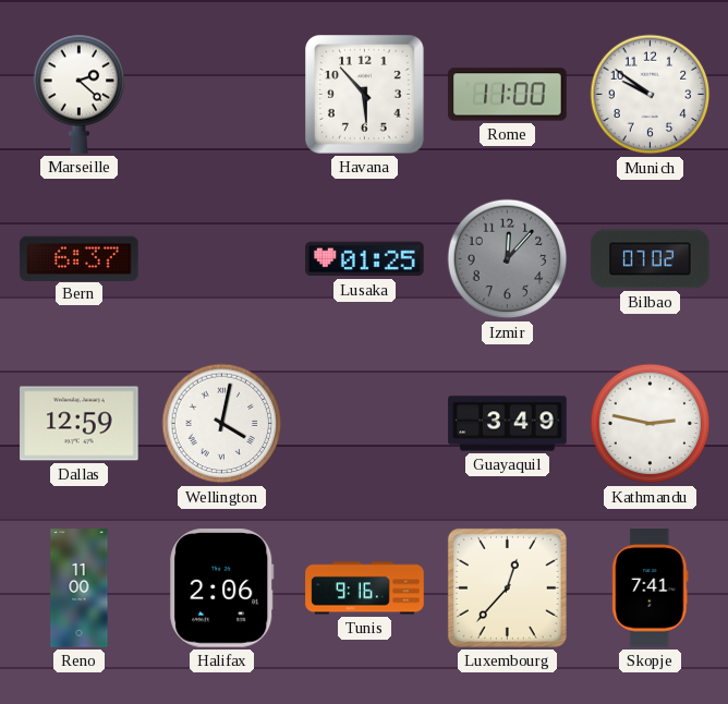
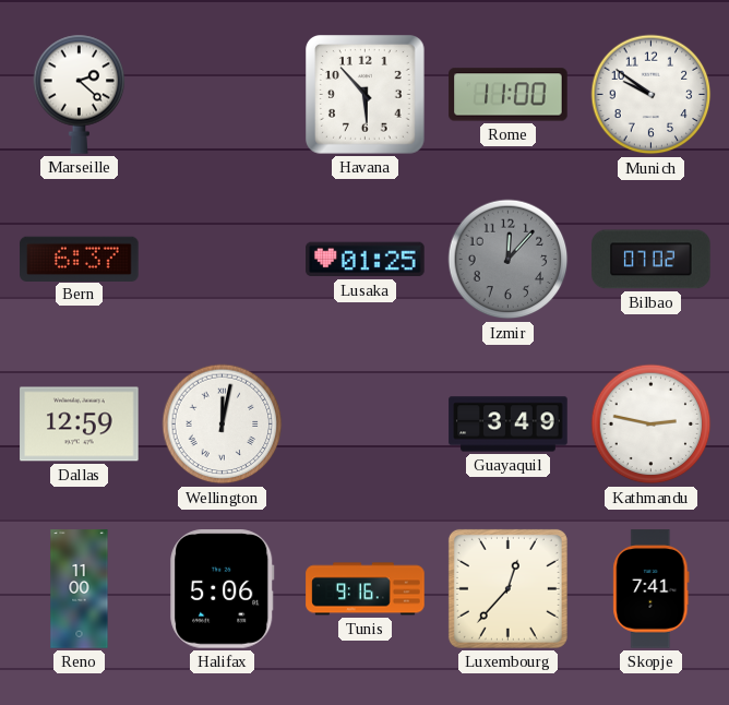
Wellington: 4:02 -> 12:02 (223, 425)
Halifax: 2:06 -> 5:06 (223, 589)
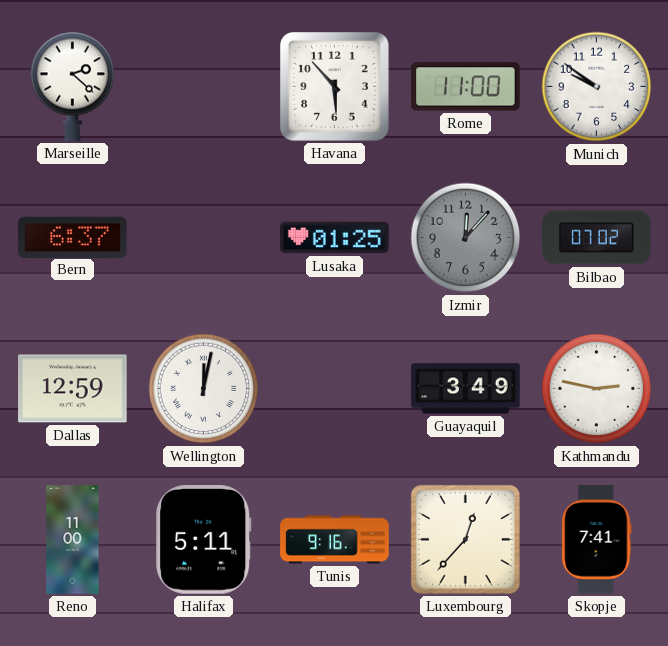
Halifax: 5:06 -> 5:11 (204, 540)
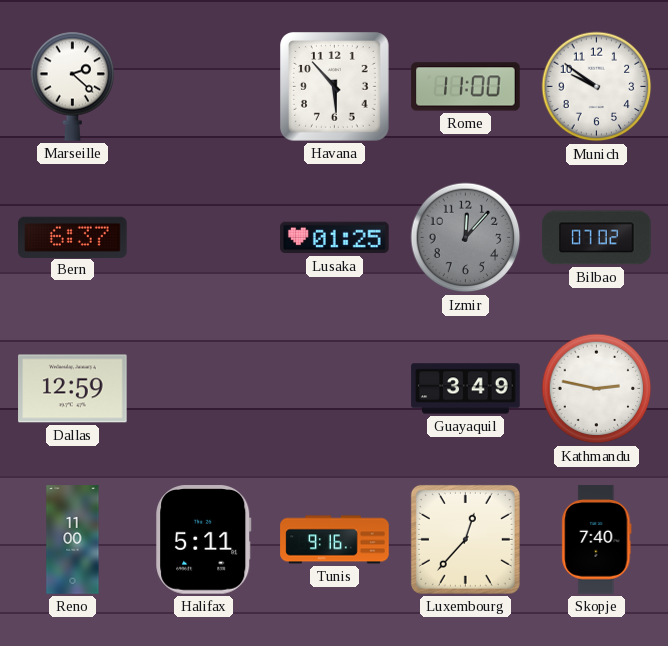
Wellington: 12:02 -> none (204, 389)
Skopje: 7:41 -> 7:40 (597, 540)
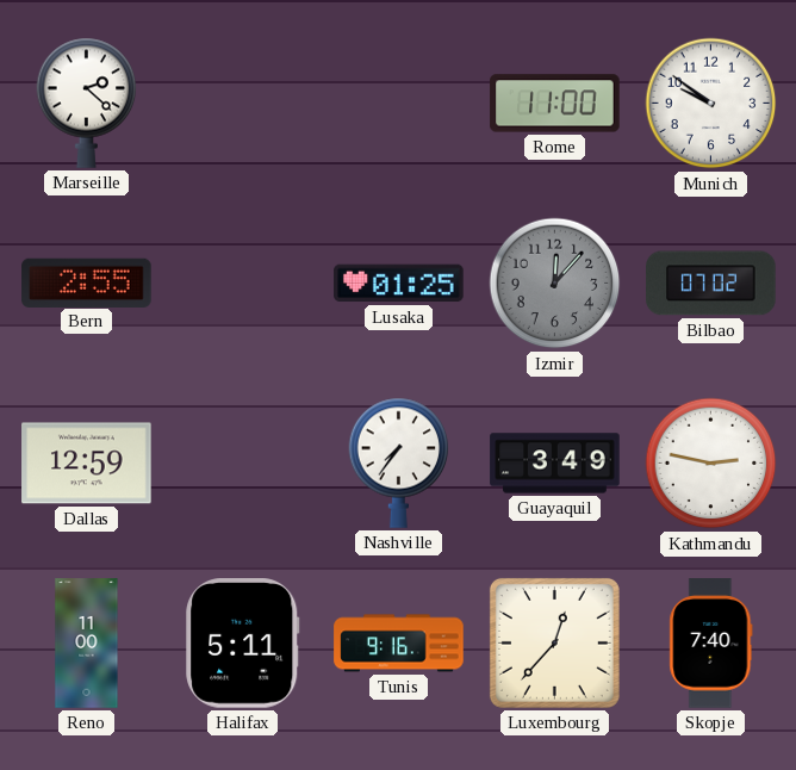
Havana: 5:53 -> none (335, 87)
Bern: 6:37 -> 2:55 (87, 282)
Nashville: none -> 7:36 (399, 462)
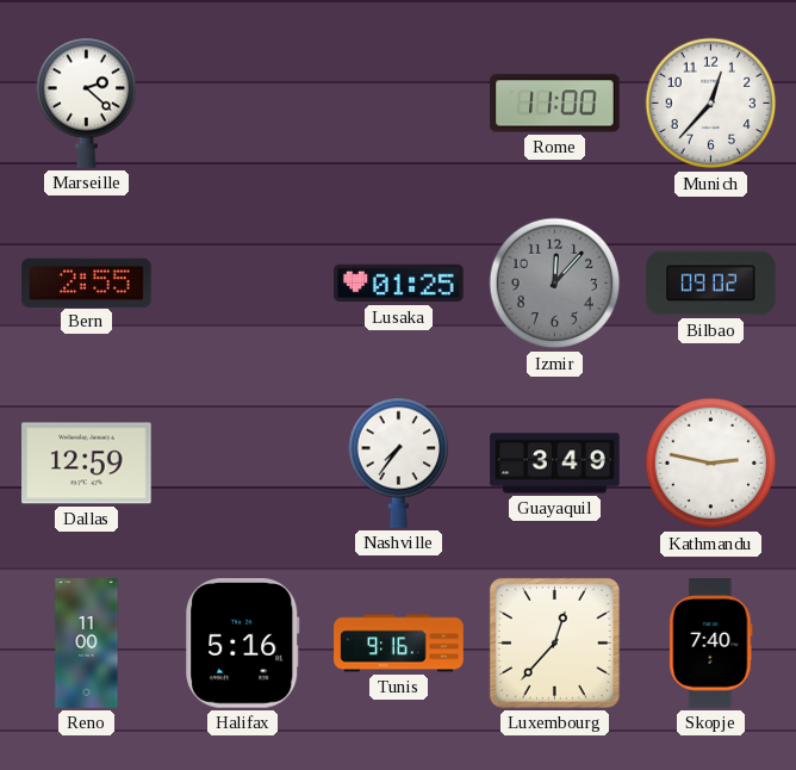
Munich: 9:51 -> 12:37 (711, 104)
Bilbao: 07:02 -> 09:02 (711, 284)
Halifax: 5:11 -> 5:16 (243, 644)
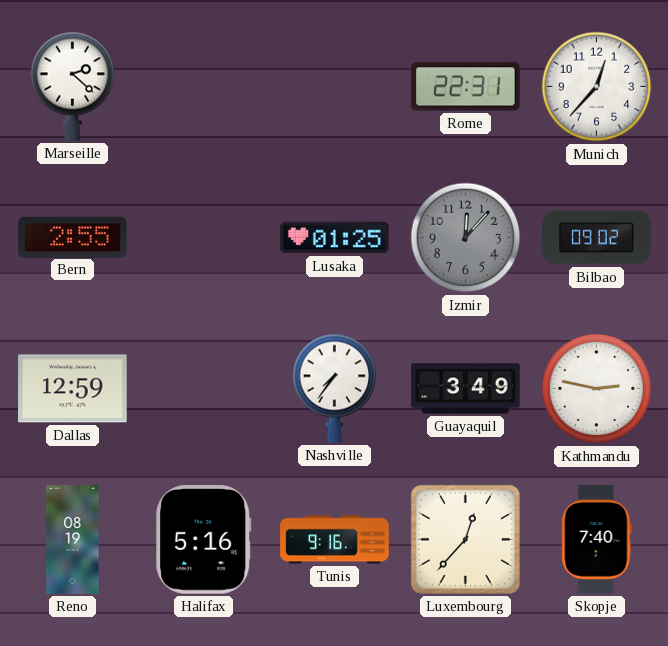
Rome: 11:00 -> 22:31 (466, 87)
Reno: 11:00 -> 08:19 (73, 540)
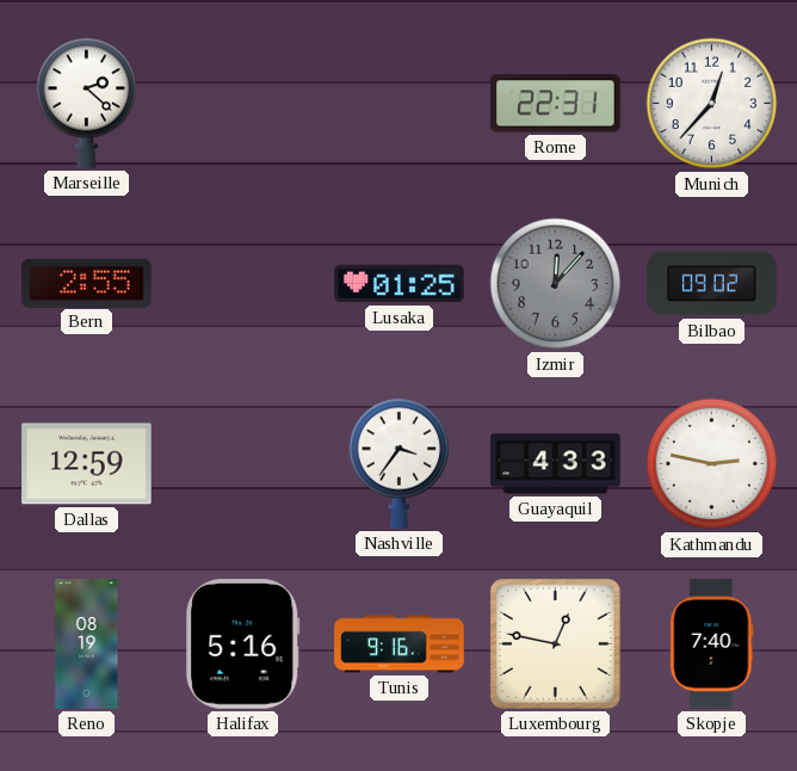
Nashville: 7:36 -> 3:36 (400, 463)
Guayaquil: 3:49 -> 4:33 (556, 464)
Luxembourg: 12:37 -> 12:47 (555, 643)
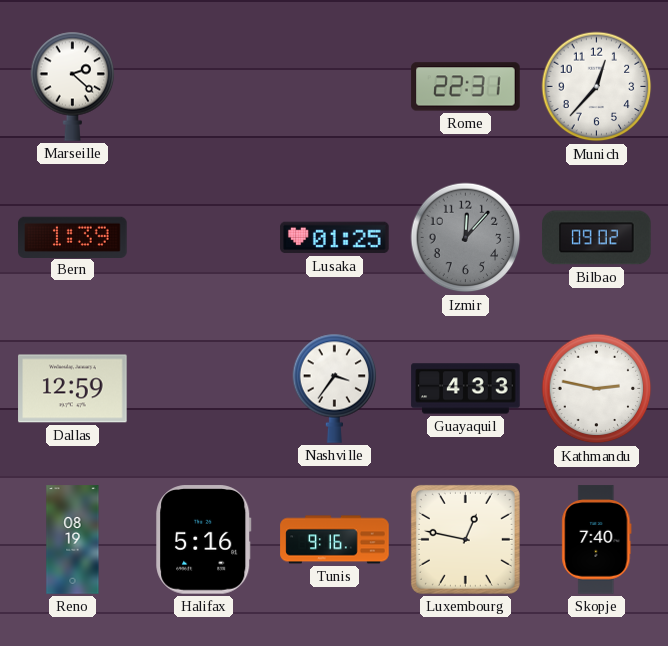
Bern: 2:55 -> 1:39 (73, 237)
